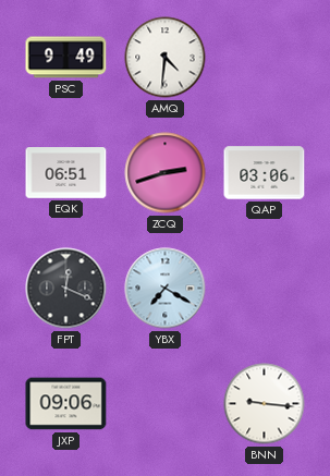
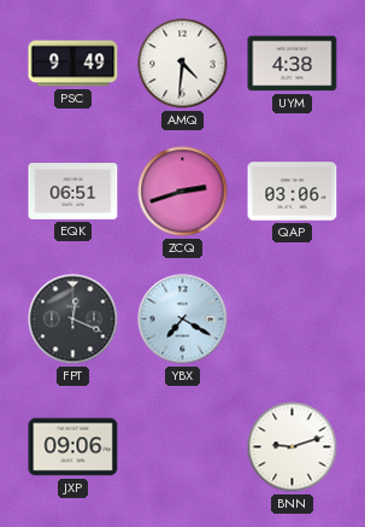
UYM: none -> 4:38 (293, 64)
BNN: 9:16 -> 9:12 (293, 447)
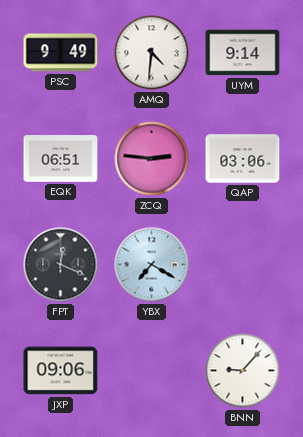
UYM: 4:38 -> 9:14 (243, 53)
ZCQ: 2:42 -> 2:46 (152, 159)
BNN: 9:12 -> 9:07 (243, 371)
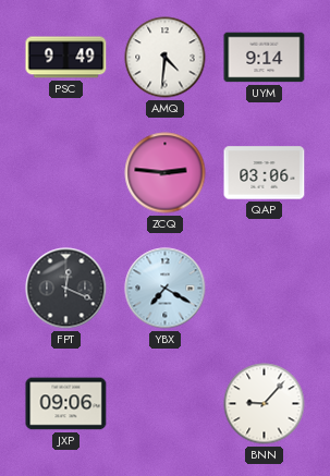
EQK: 06:51 -> none (61, 159)
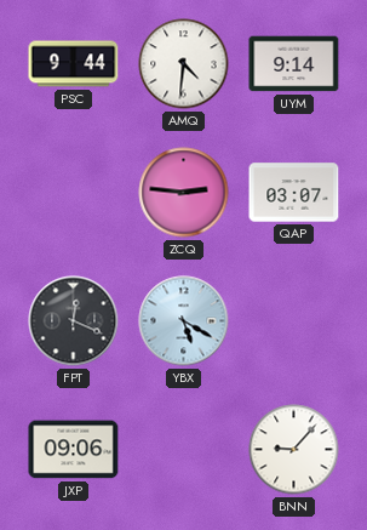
PSC: 9:49 -> 9:44 (74, 64)
QAP: 03:06 -> 03:07 (294, 193)
YBX: 7:20 -> 5:20 (184, 321)
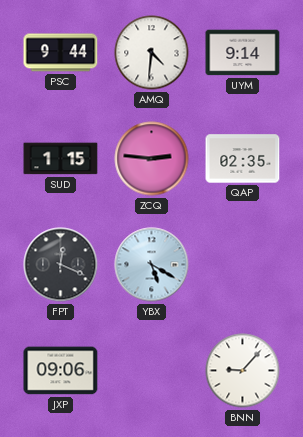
SUD: none -> 1:15 (61, 159)
QAP: 03:07 -> 02:35 (243, 159)
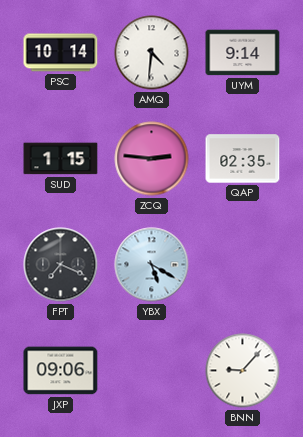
PSC: 9:44 -> 10:14 (61, 53)
FPT: 12:19 -> 7:19 (61, 265)
